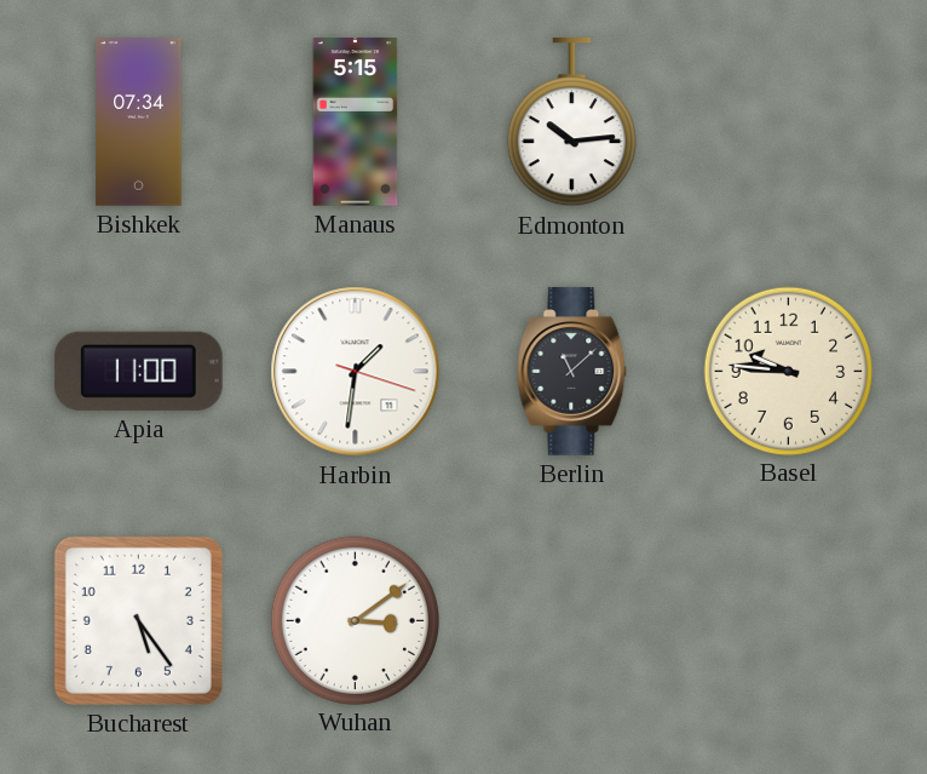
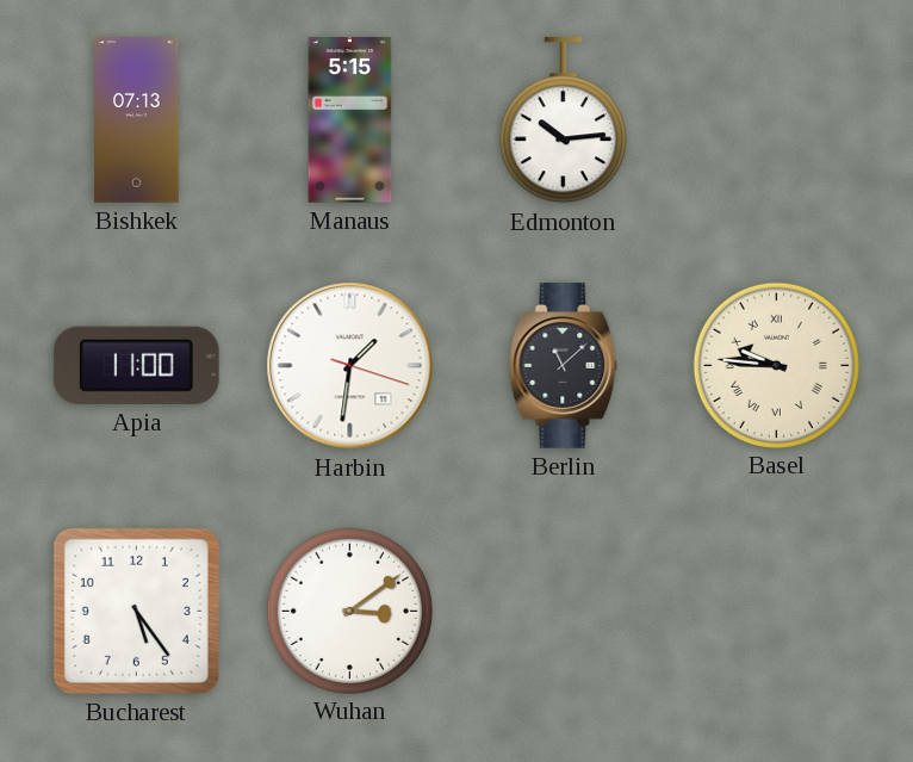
Bishkek: 07:34 -> 07:13 (137, 120)
Basel numerals: Arabic -> Roman (776, 365)
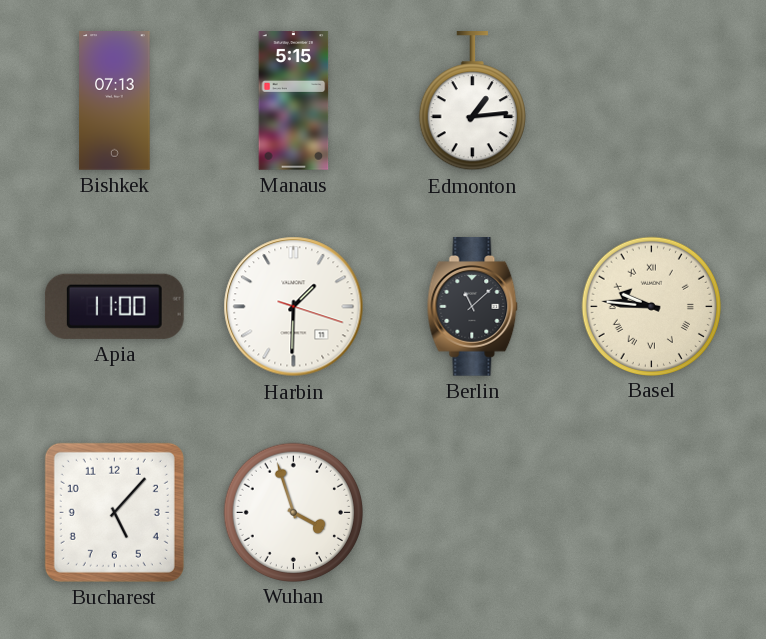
Edmonton: 10:14 -> 1:14 (472, 101)
Harbin: 1:31 -> 1:30 (294, 307)
Bucharest: 5:24 -> 5:07 (114, 512)
Wuhan: 3:09 -> 3:57 (293, 512)
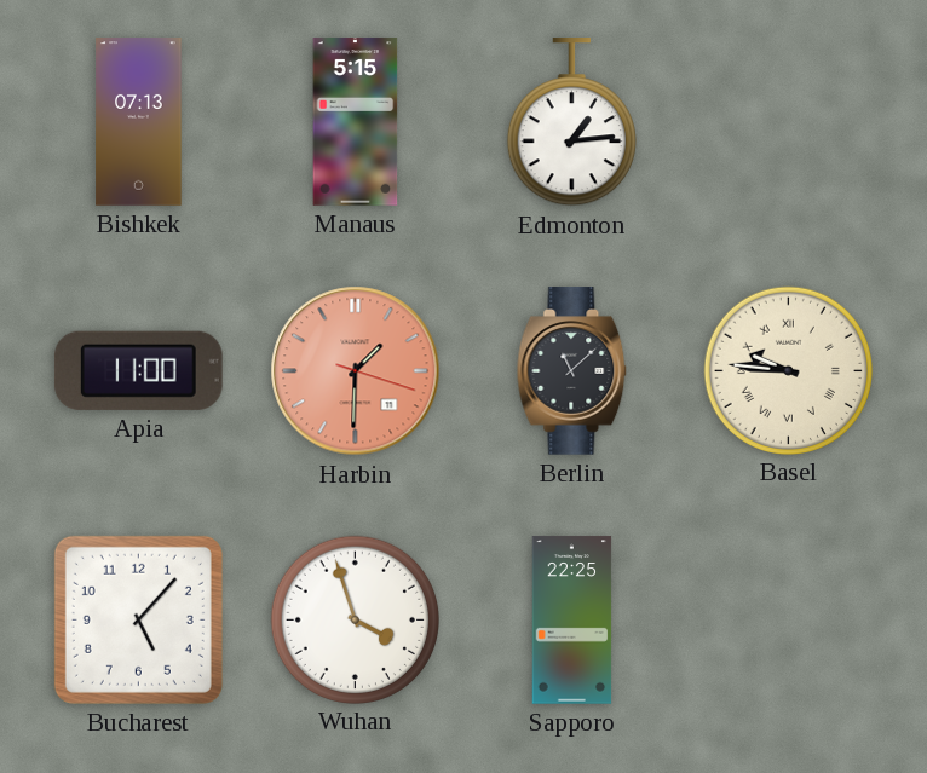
Harbin dial: white -> salmon (356, 371)
Sapporo: none -> 22:25 (572, 621)
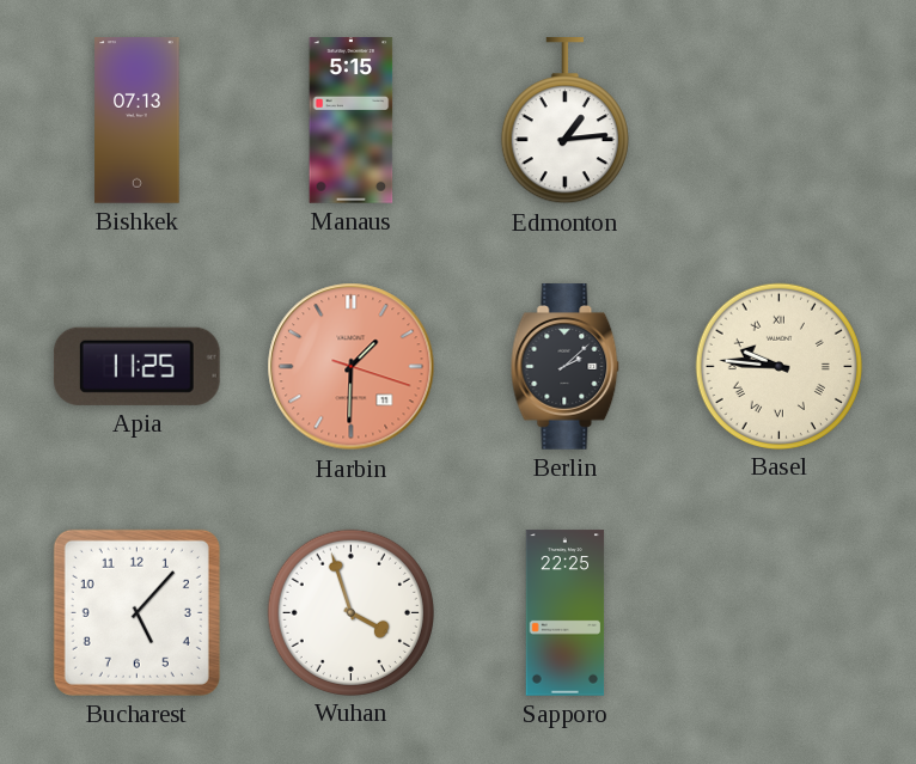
Apia: 11:00 -> 11:25 (136, 366)
Berlin: 11:08 -> 2:08 (566, 367)
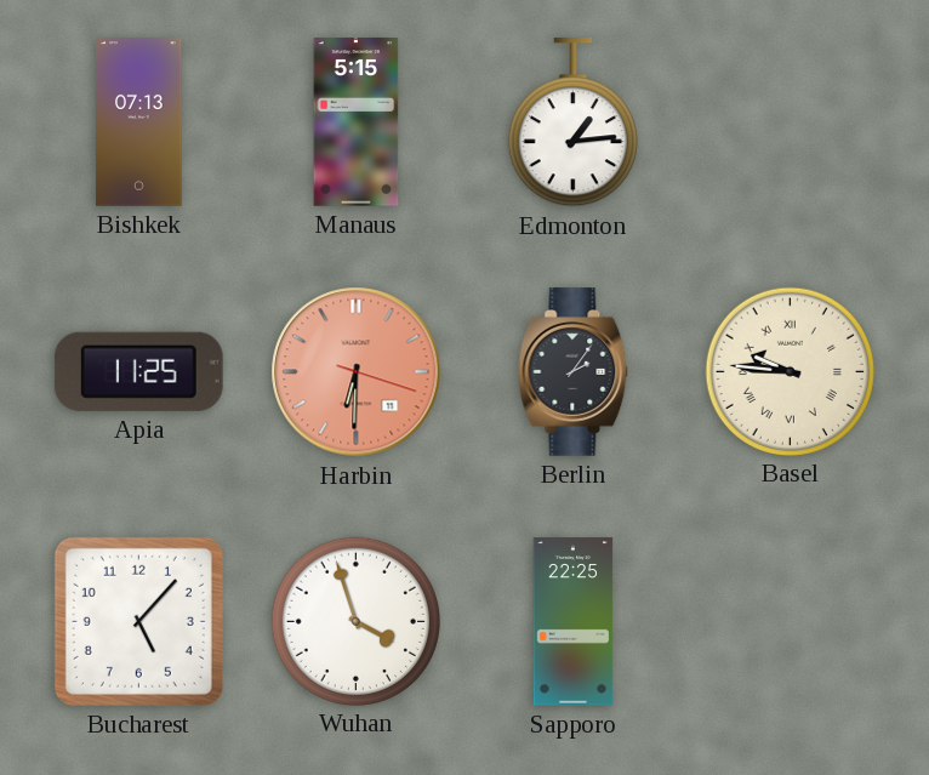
Harbin: 1:30 -> 6:30 (357, 372)
Berlin: 2:08 -> 2:06 (574, 372)
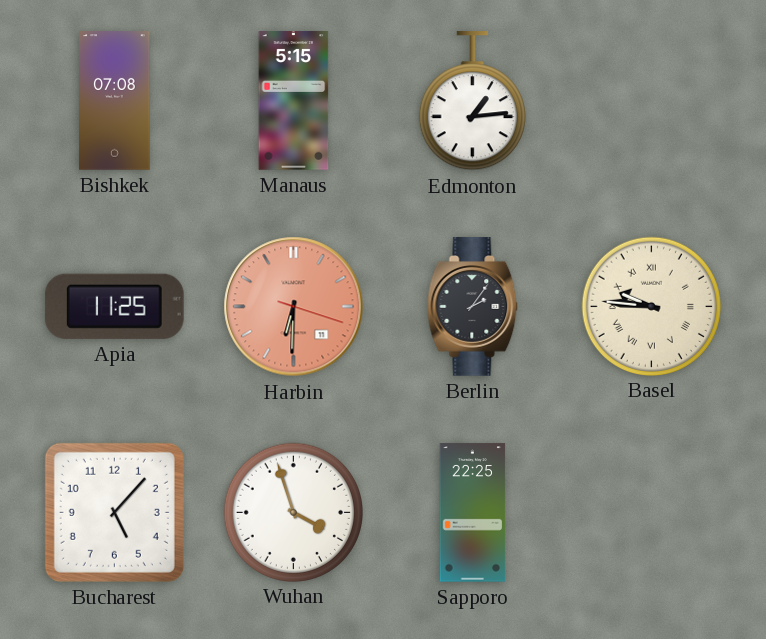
Bishkek: 07:13 -> 07:08 (115, 101)
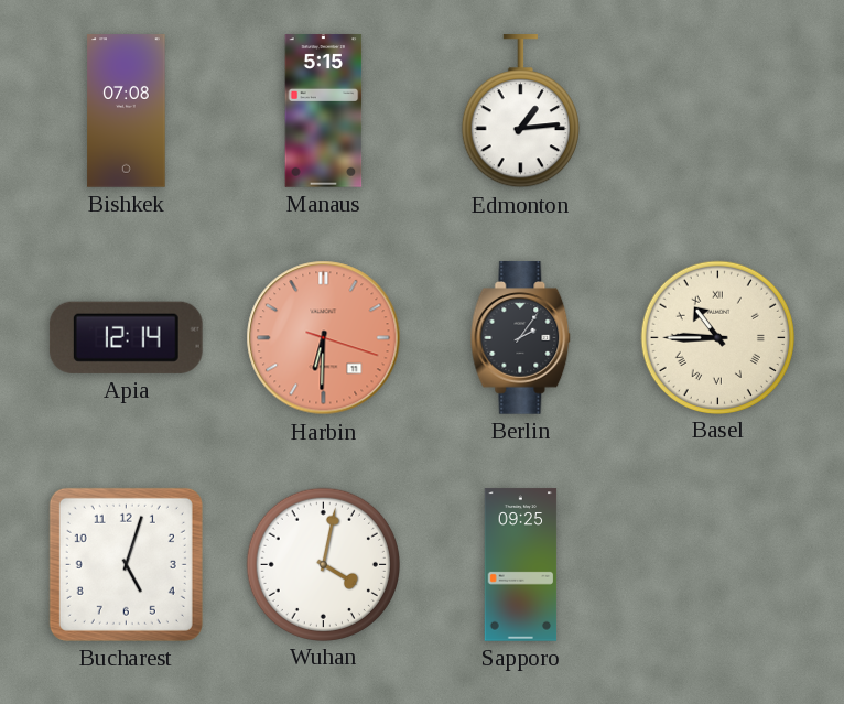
Apia: 11:25 -> 12:14 (126, 337)
Basel: 9:46 -> 10:45 (717, 337)
Bucharest: 5:07 -> 5:03 (126, 564)
Wuhan: 3:57 -> 4:02 (323, 564)
Sapporo: 22:25 -> 09:25 (521, 565)
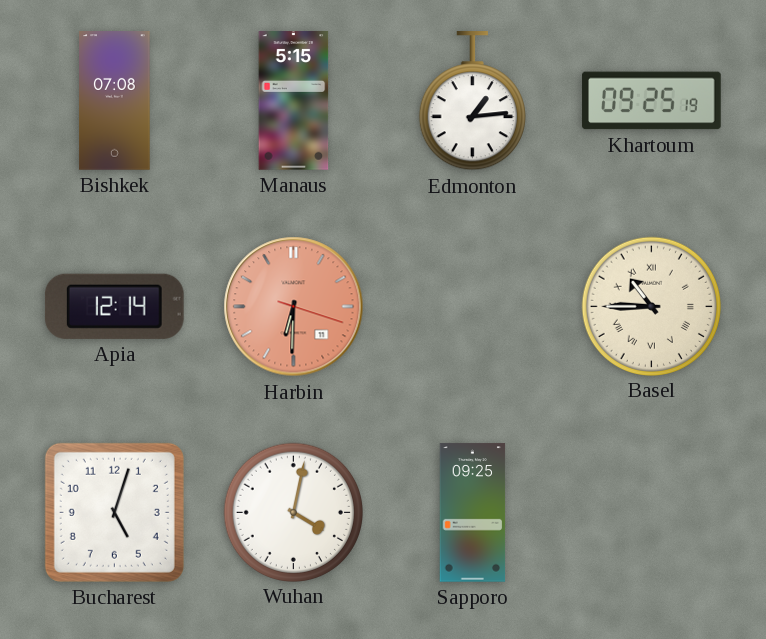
Khartoum: none -> 09:25 (652, 101)
Berlin: 2:06 -> none (521, 338)
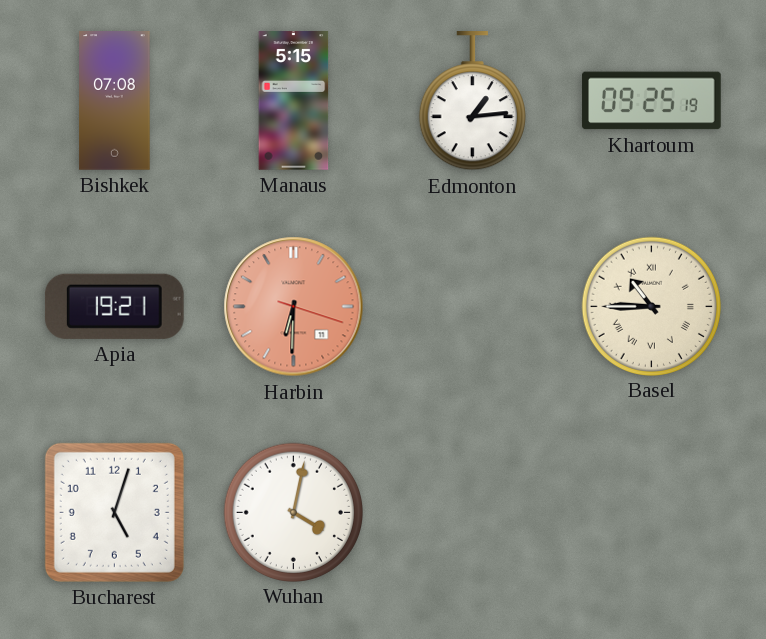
Apia: 12:14 -> 19:21 (114, 306)
Sapporo: 09:25 -> none (473, 513)
